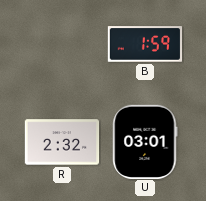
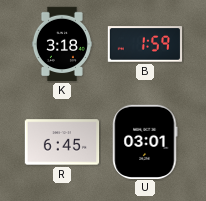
K: none -> 3:18 (62, 44)
R: 2:32 -> 6:45 (62, 142)
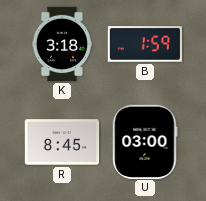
R: 6:45 -> 8:45 (62, 142)
U: 03:01 -> 03:00 (145, 141)
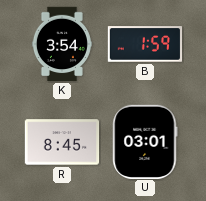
K: 3:18 -> 3:54 (62, 44)
U: 03:00 -> 03:01 (145, 141)
